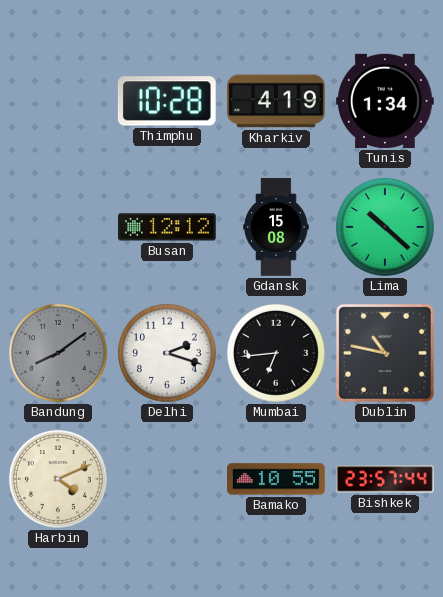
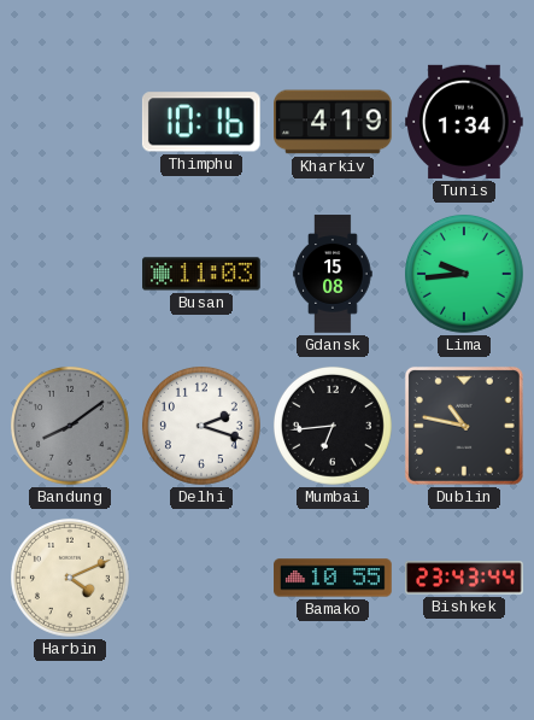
Thimphu: 10:28 -> 10:16 (201, 122)
Busan: 12:12 -> 11:03 (203, 274)
Lima: 10:22 -> 9:44 (464, 274)
Bishkek: 23:57 -> 23:43 (464, 578)
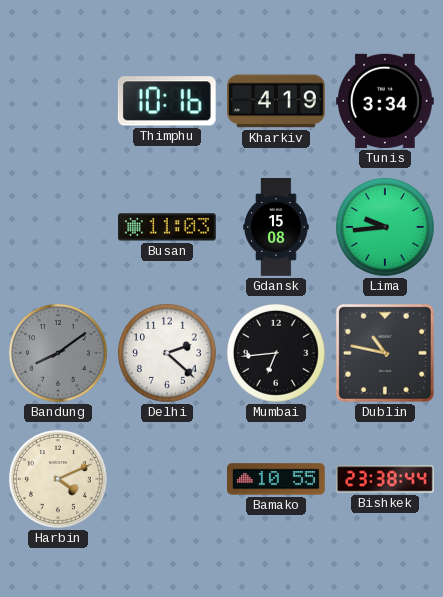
Tunis: 1:34 -> 3:34 (386, 101)
Delhi: 2:18 -> 2:22 (167, 353)
Bishkek: 23:43 -> 23:38 (385, 479)
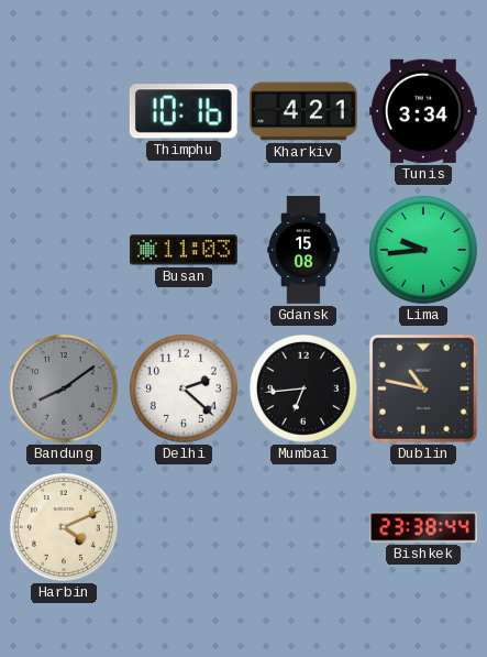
Kharkiv: 4:19 -> 4:21 (305, 111)
Bamako: 10:55 -> none (276, 479)
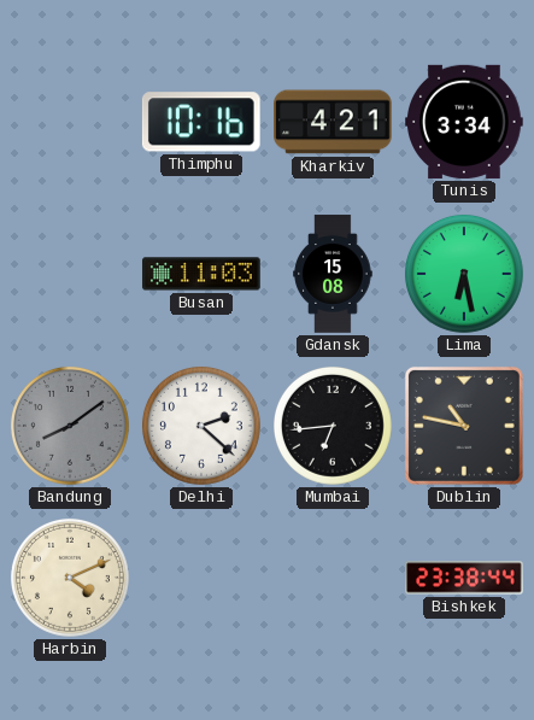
Lima: 9:44 -> 6:28 (464, 274)
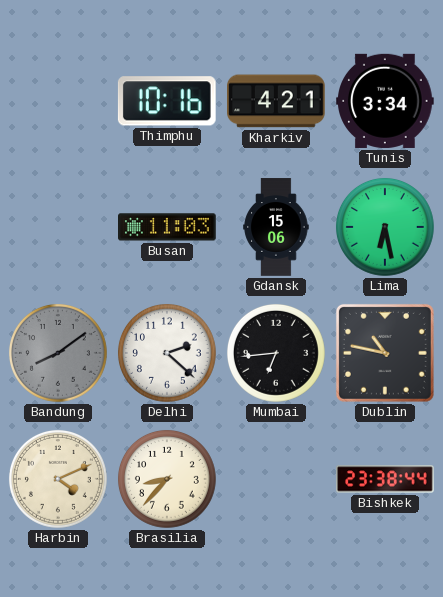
Gdansk: 15:08 -> 15:06 (276, 227)
Brasilia: none -> 8:37 (167, 479)
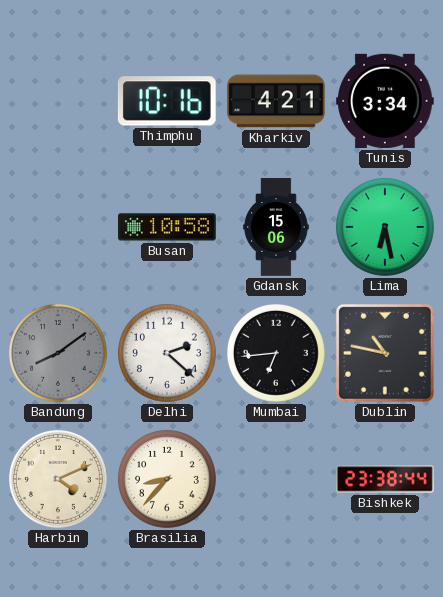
Busan: 11:03 -> 10:58 (168, 227)
